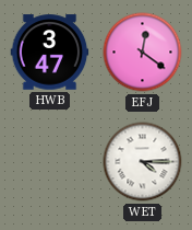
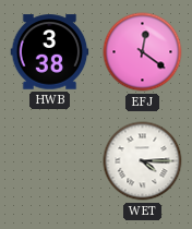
HWB: 3:47 -> 3:38 (50, 52)
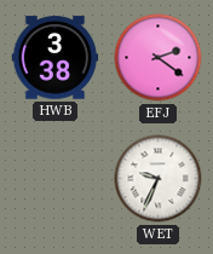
EFJ: 12:21 -> 2:21 (159, 58)
WET: 4:15 -> 9:34 (159, 179)
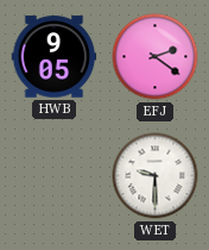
HWB: 3:38 -> 9:05 (55, 57)
WET: 9:34 -> 9:30 (156, 176)
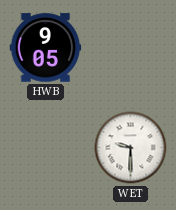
EFJ: 2:21 -> none (156, 57)
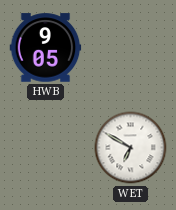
WET: 9:30 -> 6:50 (131, 148)
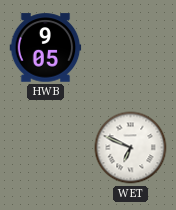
WET: 6:50 -> 6:49 (131, 148)
